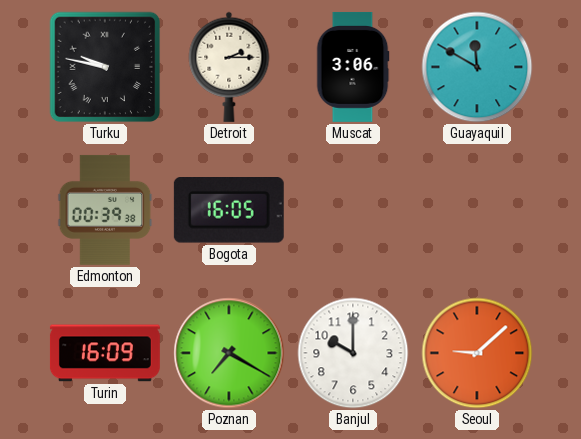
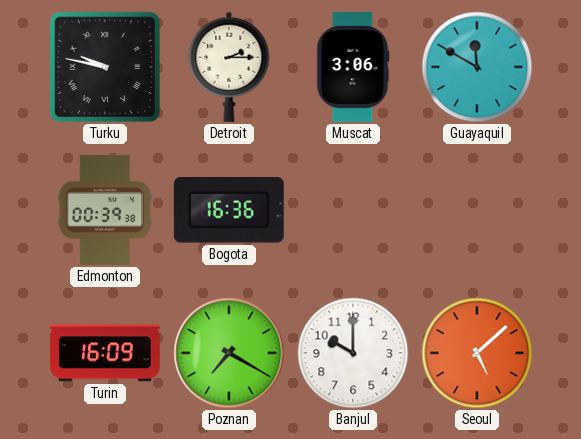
Bogota: 16:05 -> 16:36 (229, 211)
Seoul: 9:08 -> 5:08 (477, 353)
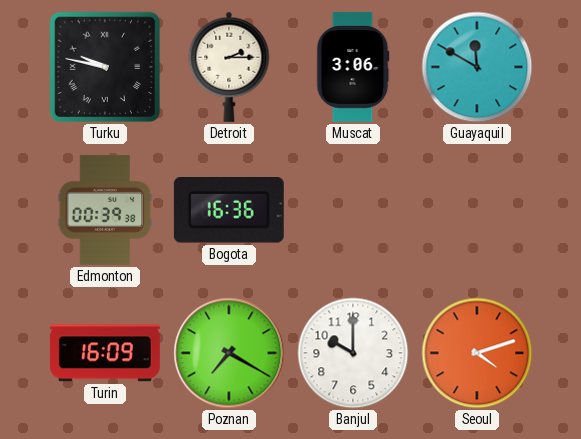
Seoul: 5:08 -> 4:12 (477, 353)
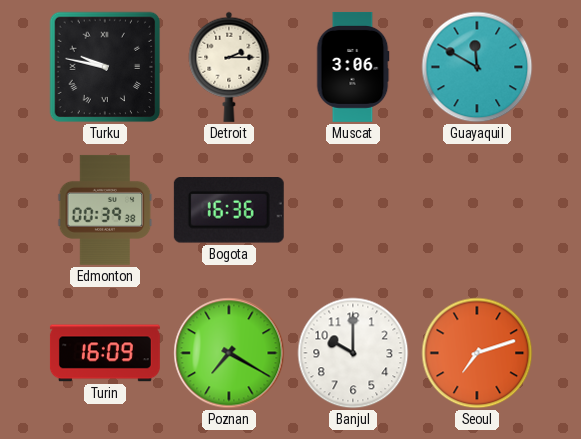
Seoul: 4:12 -> 7:12 (477, 353)
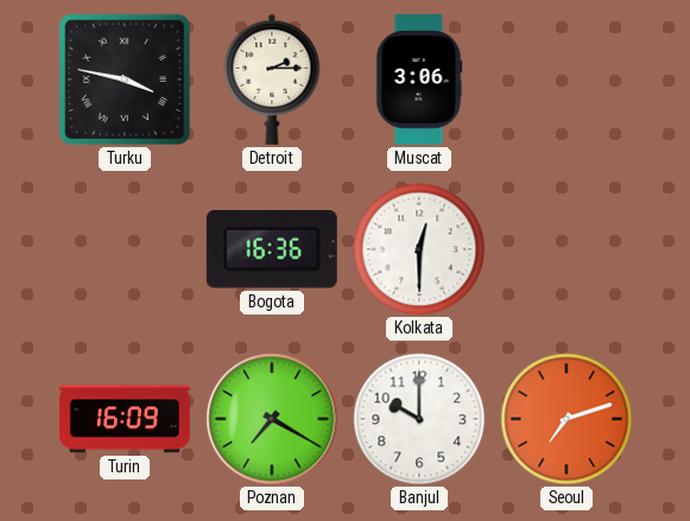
Turku: 9:47 -> 3:47 (125, 80)
Guayaquil: 11:50 -> none (477, 67)
Edmonton: 00:39 -> none (105, 210)
Kolkata: none -> 12:30 (419, 249)
